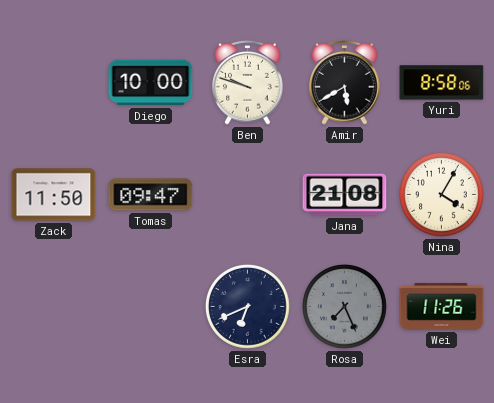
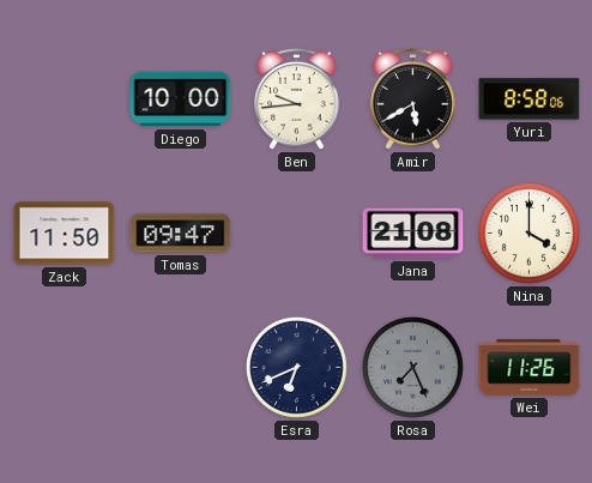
Ben: 9:48 -> 9:44 (297, 99)
Nina: 4:05 -> 4:00 (528, 233)
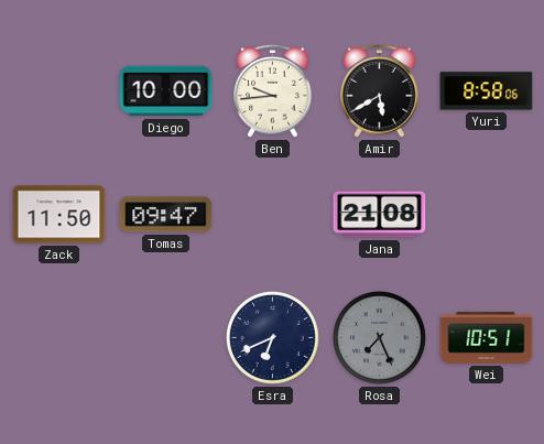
Nina: 4:00 -> none (528, 233)
Wei: 11:26 -> 10:51 (487, 338)
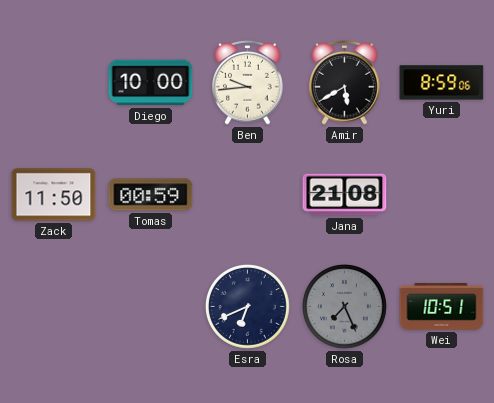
Yuri: 8:58 -> 8:59 (442, 83)
Tomas: 09:47 -> 00:59 (151, 195)
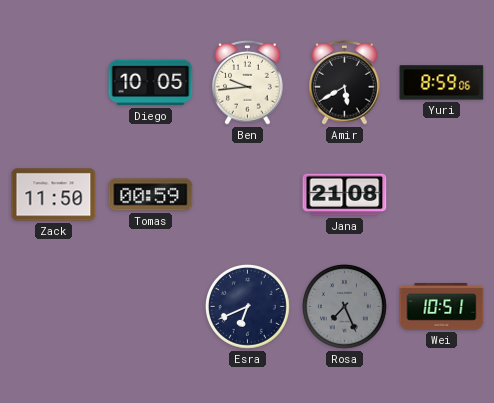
Diego: 10:00 -> 10:05 (151, 83)
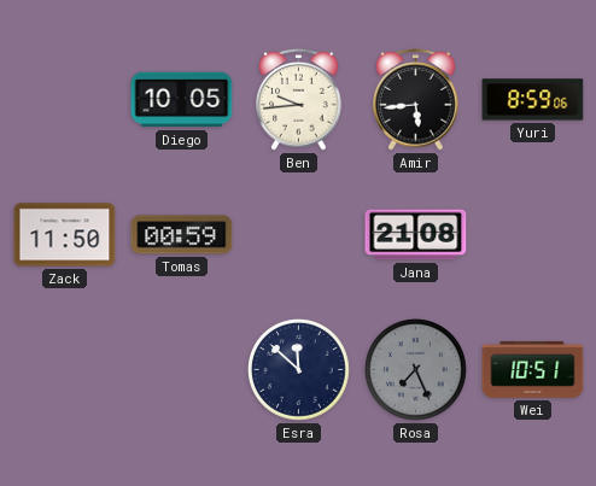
Amir: 5:40 -> 5:44 (416, 100)
Esra: 6:41 -> 11:52 (298, 369)
